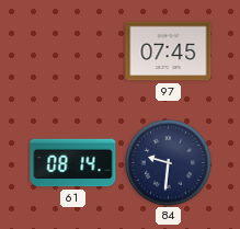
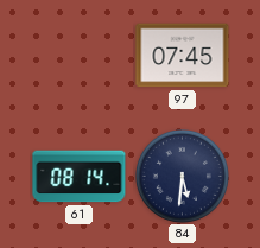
84: 9:31 -> 5:31 (182, 176)
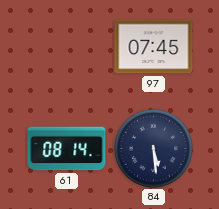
84: 5:31 -> 5:29 (153, 148)
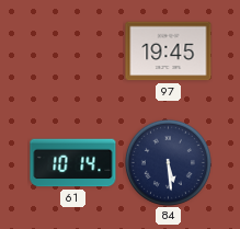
97: 07:45 -> 19:45 (169, 51)
61: 08:14 -> 10:14 (73, 163)
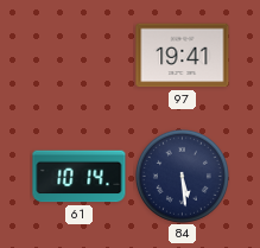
97: 19:45 -> 19:41 (183, 56)
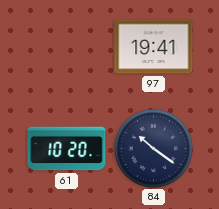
61: 10:14 -> 10:20 (67, 149)
84: 5:29 -> 10:21 (153, 148)
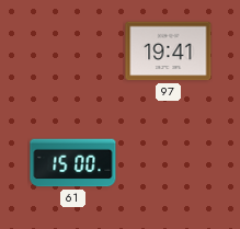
61: 10:20 -> 15:00 (73, 163)
84: 10:21 -> none (153, 148)
